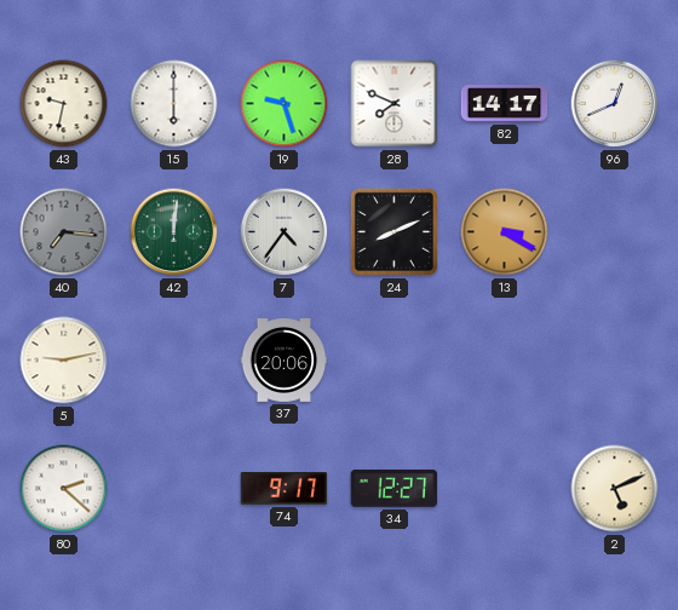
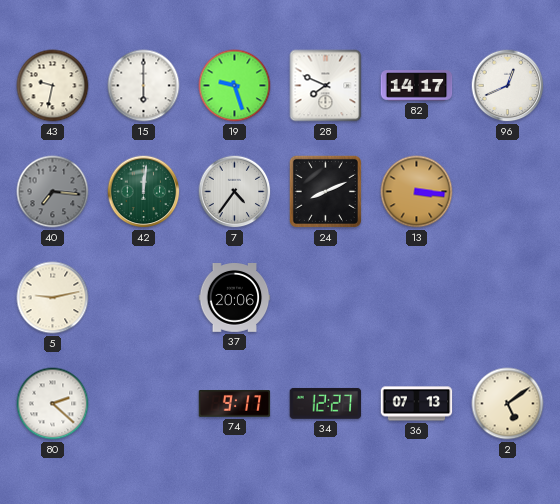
13: 3:20 -> 3:16 (417, 192)
36: none -> 07:13 (417, 404)
2: 5:11 -> 5:09 (508, 404)
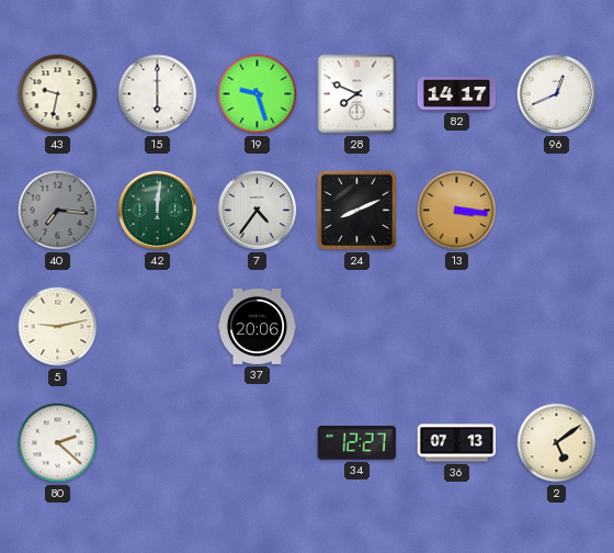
74: 9:17 -> none (235, 404)
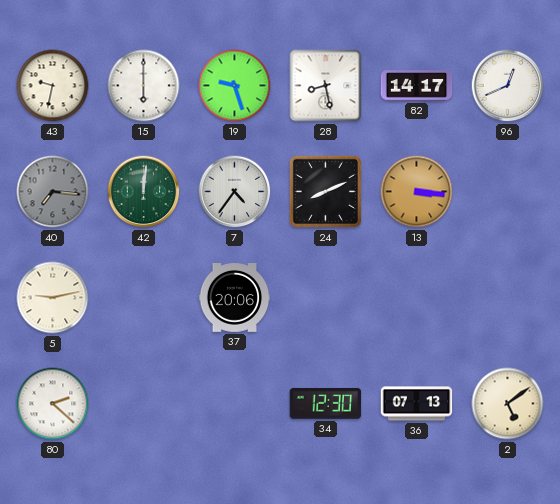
28: 7:49 -> 8:28 (326, 86)
34: 12:27 -> 12:30 (326, 403)
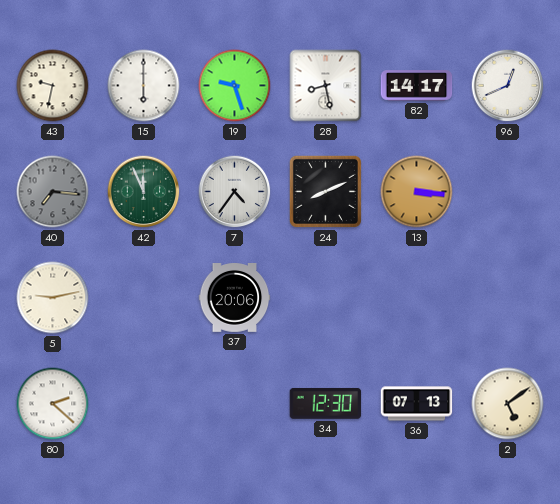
42: 12:01 -> 11:56 (144, 192)
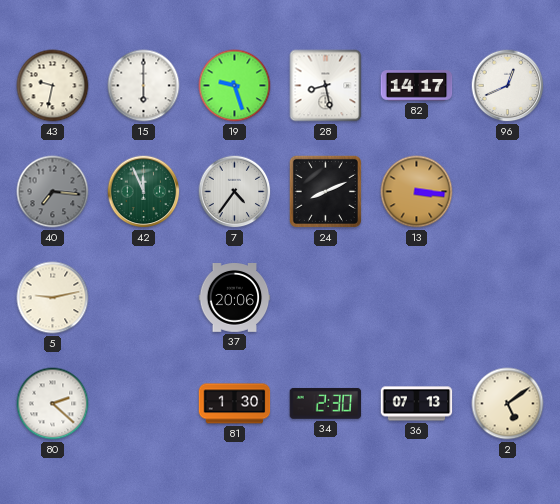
81: none -> 1:30 (235, 404)
34: 12:30 -> 2:30 (326, 403)
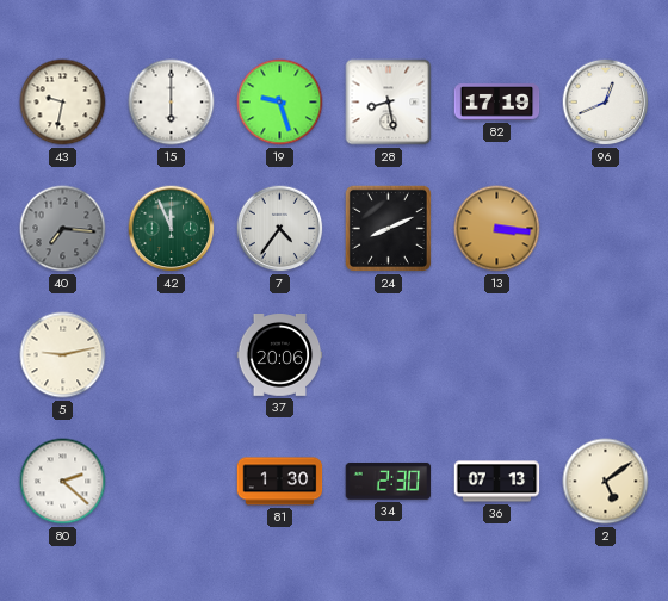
82: 14:17 -> 17:19 (497, 103)
